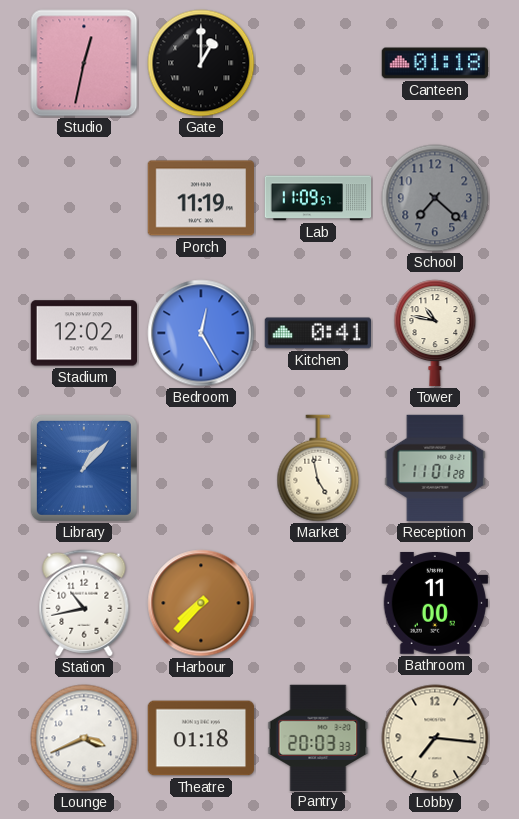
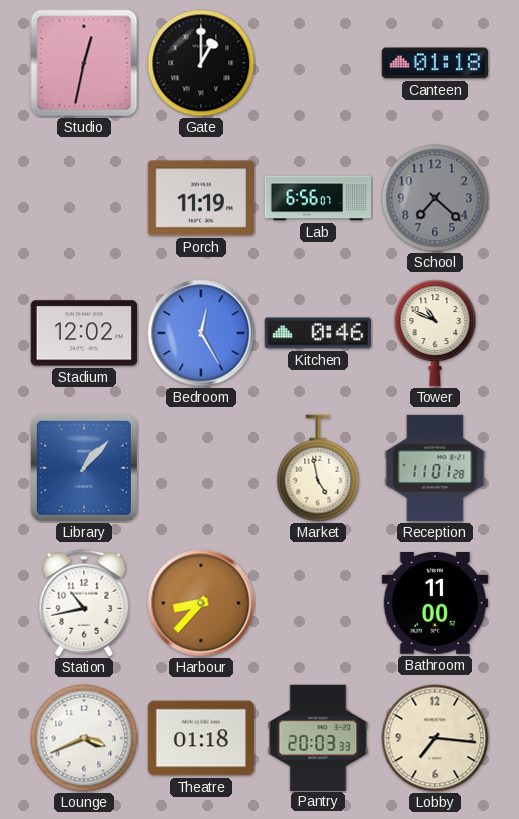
Lab: 11:09 -> 6:56 (318, 198)
Kitchen: 0:41 -> 0:46 (317, 333)
Tower: 10:47 -> 10:49 (435, 333)
Harbour: 7:37 -> 8:37 (201, 603)
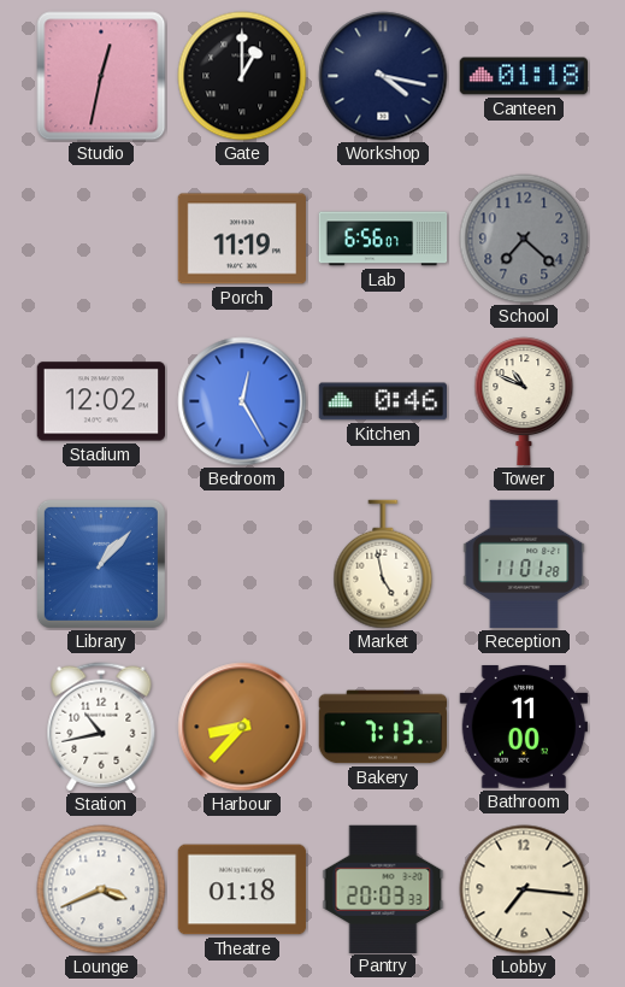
Workshop: none -> 4:17 (383, 76)
Bakery: none -> 7:13 (383, 727)
